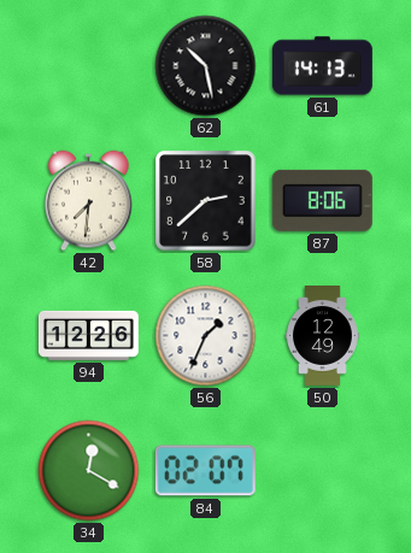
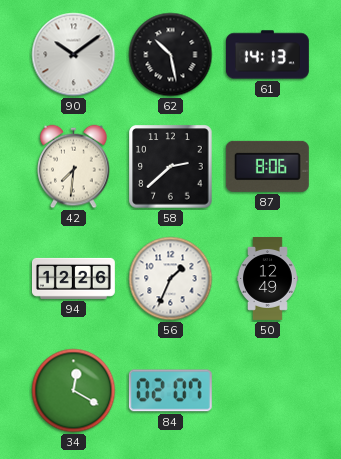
90: none -> 10:09 (74, 55)
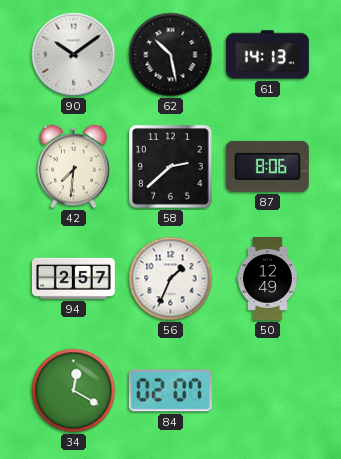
94: 12:26 -> 2:57 (73, 278)
